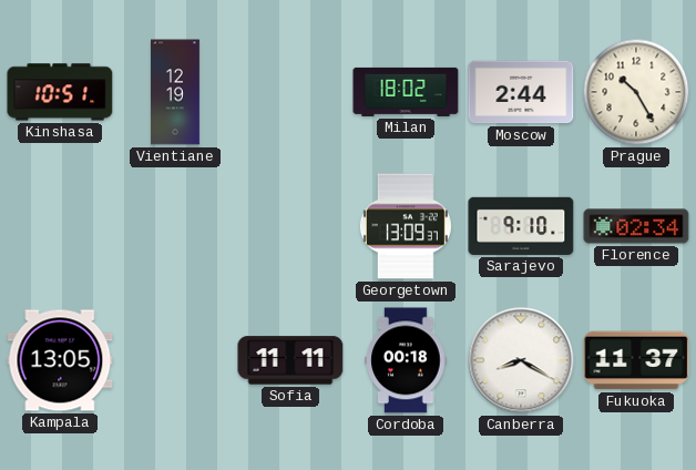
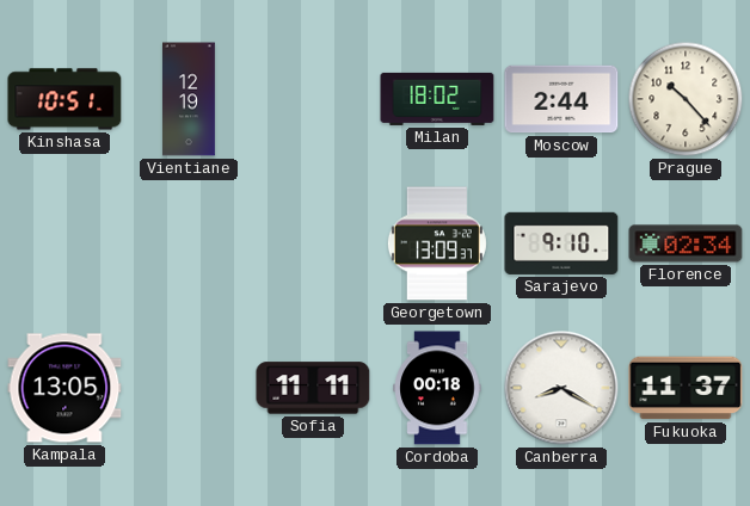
Prague: 10:25 -> 10:23 (686, 99)
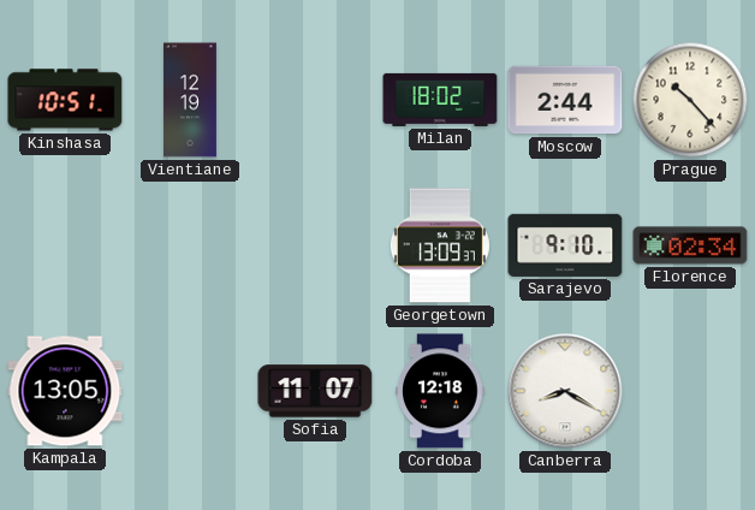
Sofia: 11:11 -> 11:07 (315, 391)
Cordoba: 00:18 -> 12:18 (440, 391)
Fukuoka: 11:37 -> none (686, 388)
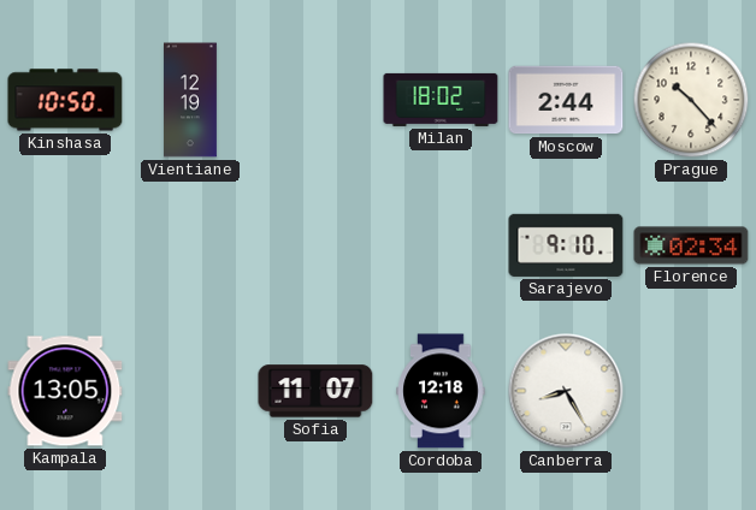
Kinshasa: 10:51 -> 10:50 (65, 100)
Georgetown: 13:09 -> none (440, 245)
Canberra: 8:20 -> 8:25 (566, 391)
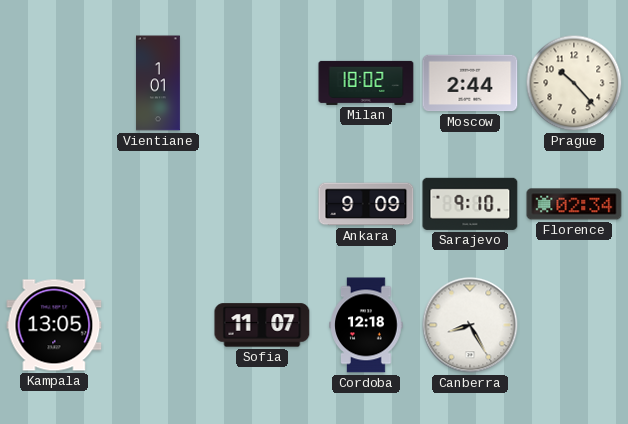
Kinshasa: 10:50 -> none (65, 100)
Vientiane: 12:19 -> 1:01 (159, 83)
Ankara: none -> 9:09 (366, 204)
